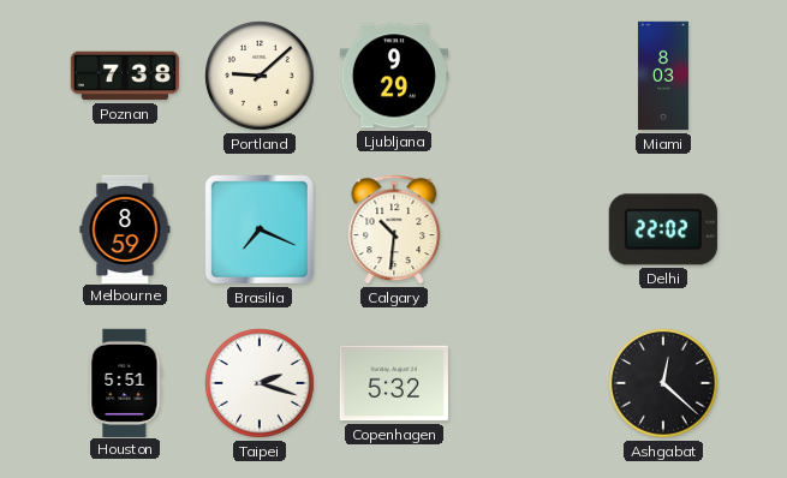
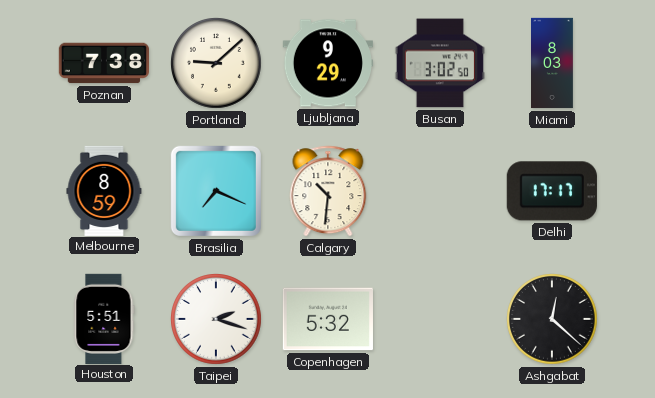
Busan: none -> 3:02 (440, 63)
Delhi: 22:02 -> 17:17 (552, 191)
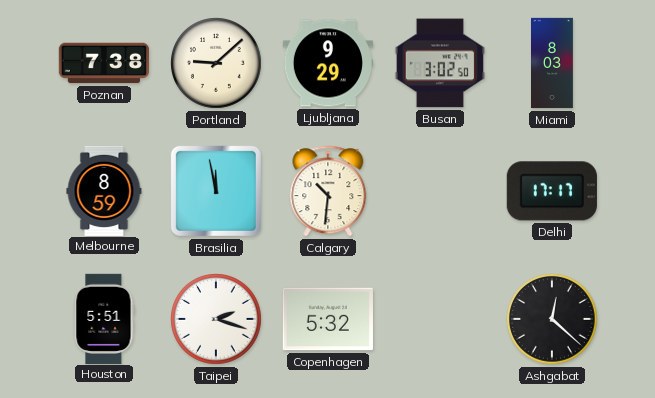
Brasilia: 7:19 -> 11:58 (216, 191)
